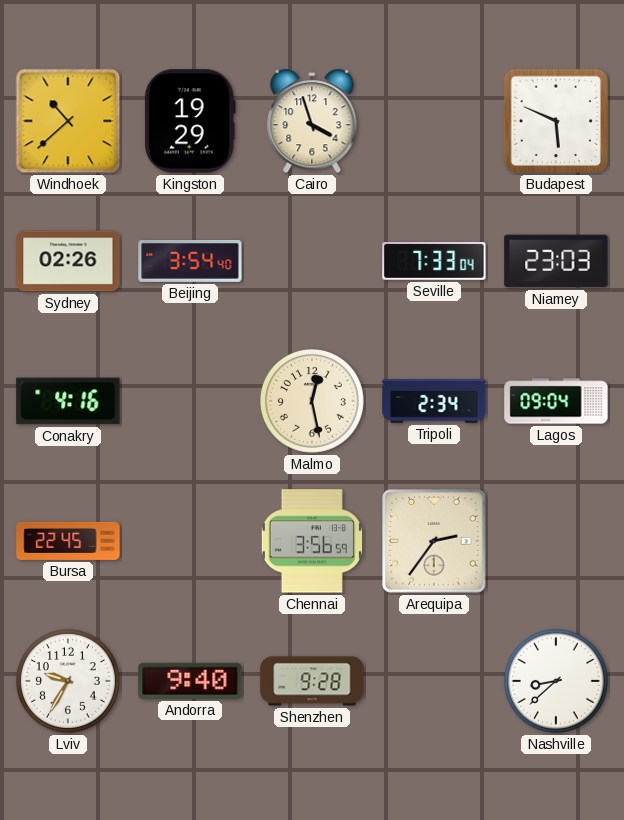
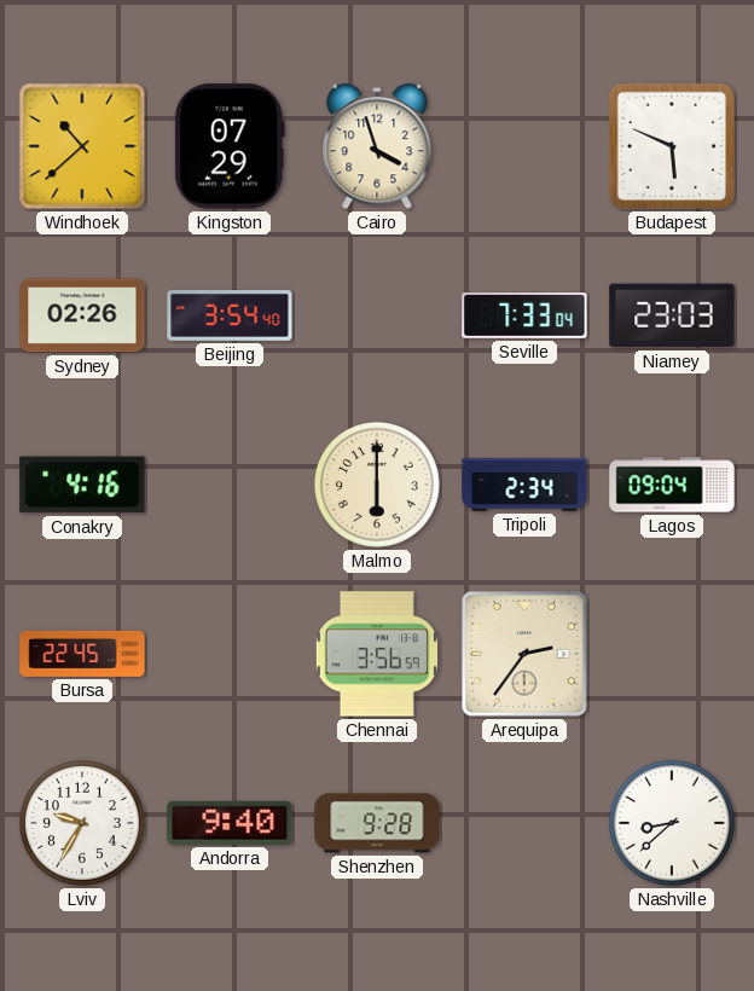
Kingston: 19:29 -> 07:29 (230, 146)
Malmo: 12:28 -> 6:00 (377, 485)
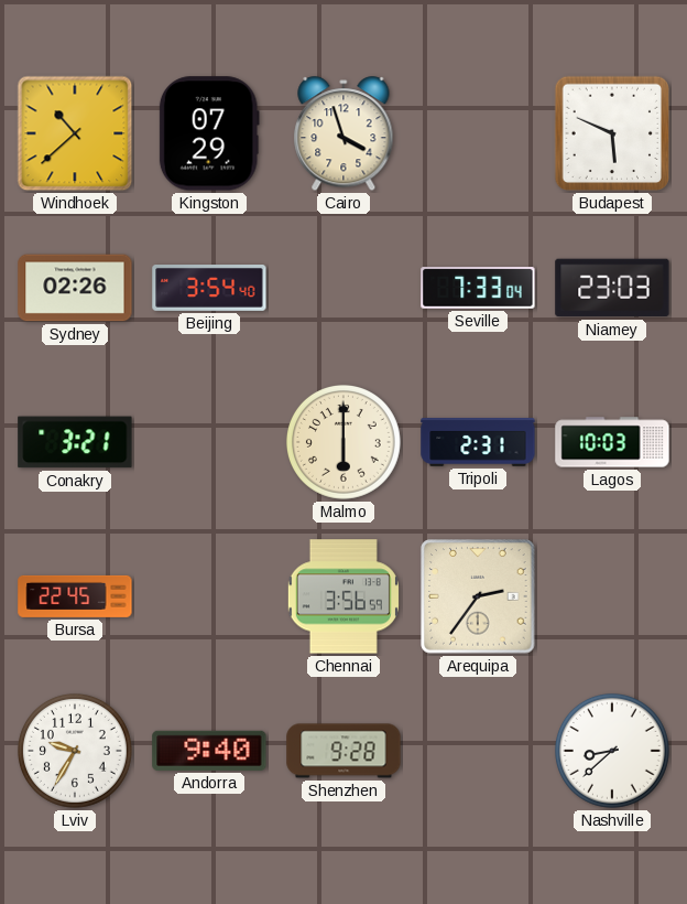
Conakry: 4:16 -> 3:21 (75, 442)
Tripoli: 2:34 -> 2:31 (478, 443)
Lagos: 09:04 -> 10:03 (612, 442)
